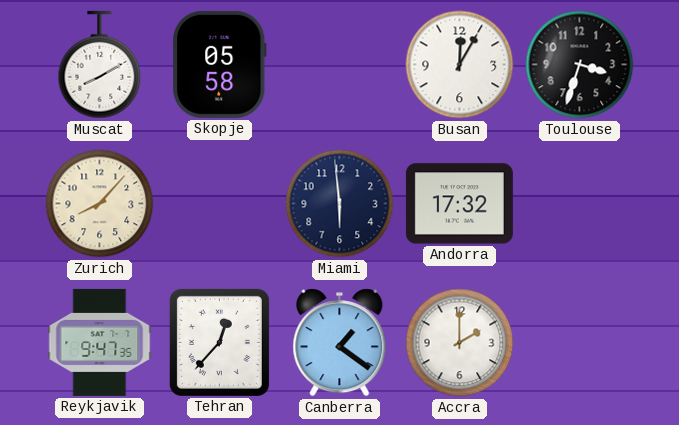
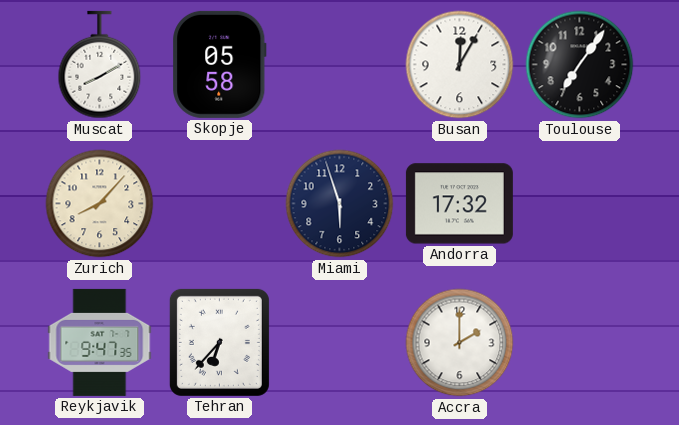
Toulouse: 3:33 -> 7:06 (580, 65)
Miami: 5:59 -> 5:57 (340, 204)
Tehran: 12:37 -> 6:37 (219, 342)
Canberra: 1:21 -> none (340, 343)
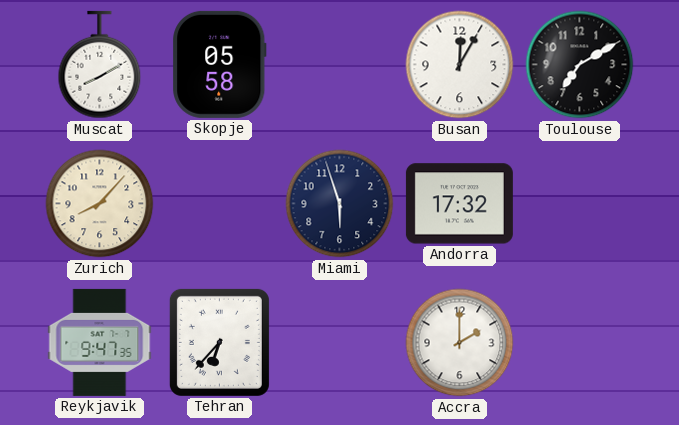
Toulouse: 7:06 -> 7:10 (580, 65)
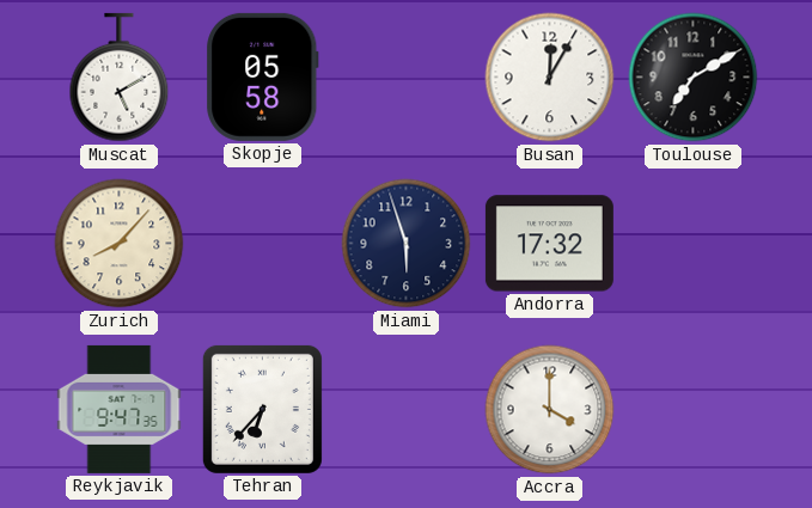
Muscat: 8:10 -> 5:10 (120, 78)
Accra: 2:00 -> 4:00 (550, 410)
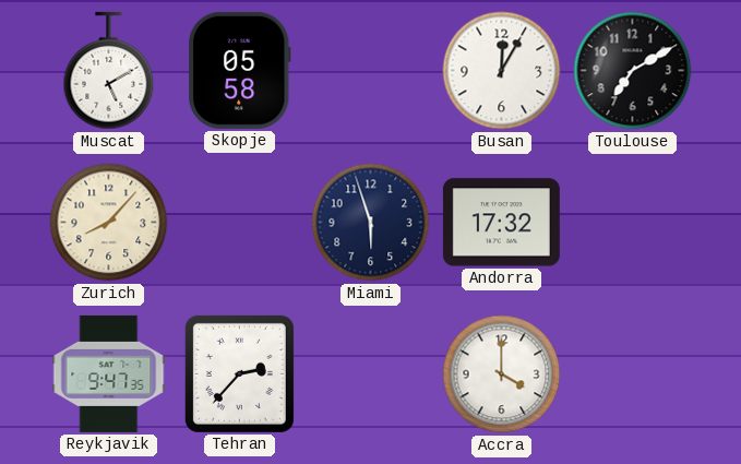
Tehran: 6:37 -> 2:37 (239, 373)
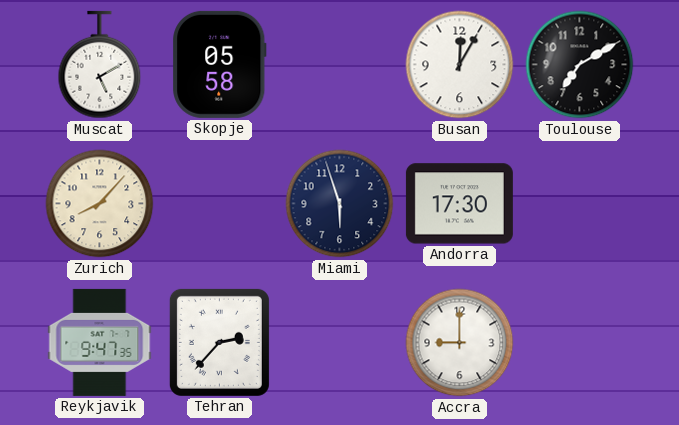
Andorra: 17:32 -> 17:30 (459, 204)
Accra: 4:00 -> 9:00 (460, 343)
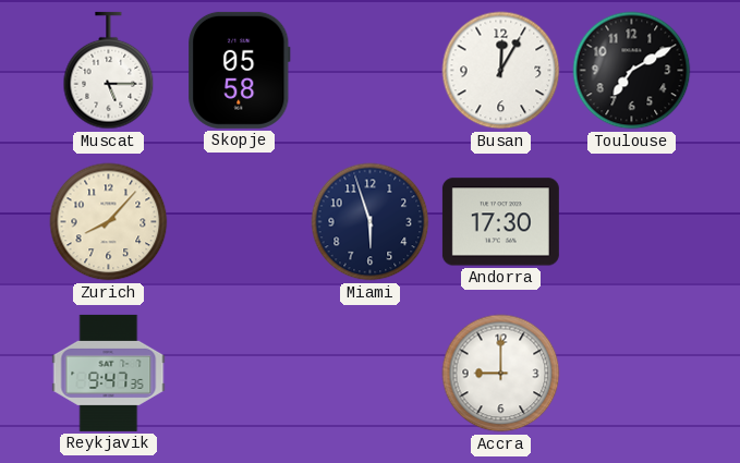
Muscat: 5:10 -> 5:15 (109, 71)
Tehran: 2:37 -> none (219, 342)
